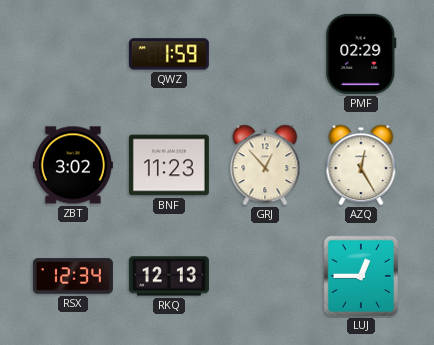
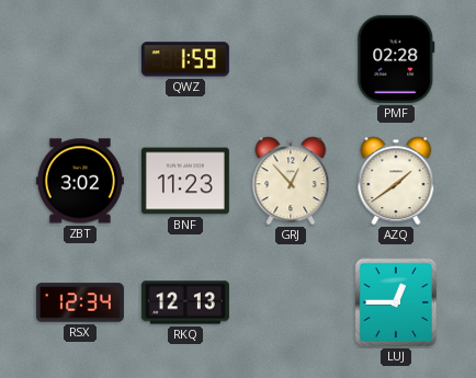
PMF: 02:29 -> 02:28 (396, 59)
AZQ: 12:25 -> 1:39 (396, 181)
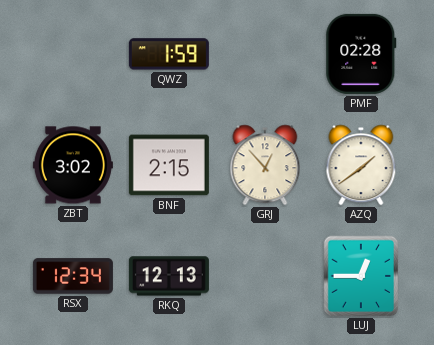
BNF: 11:23 -> 2:15 (169, 165)
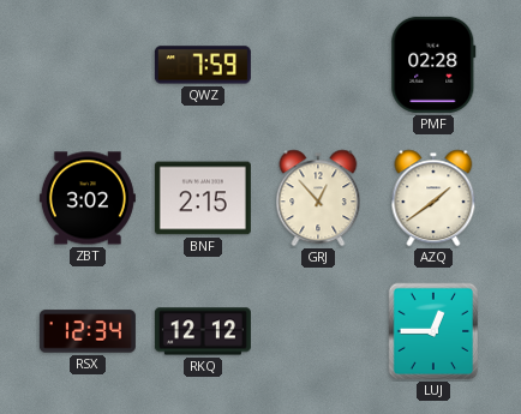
QWZ: 1:59 -> 7:59 (203, 65)
RKQ: 12:13 -> 12:12 (203, 331)
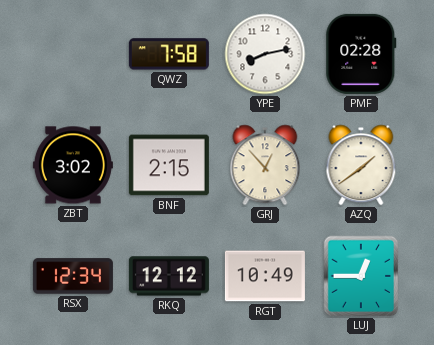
QWZ: 7:59 -> 7:58 (169, 54)
YPE: none -> 8:13 (265, 54)
RGT: none -> 10:49 (265, 276)
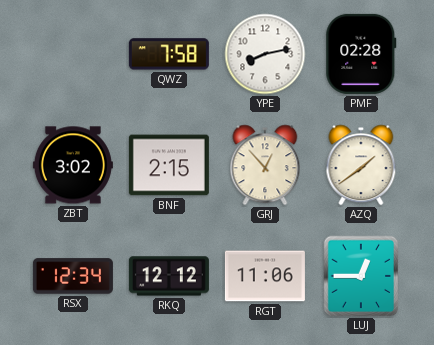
RGT: 10:49 -> 11:06 (265, 276)
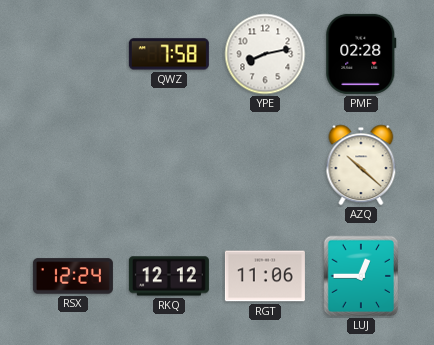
ZBT: 3:02 -> none (73, 165)
BNF: 2:15 -> none (169, 165)
GRJ: 12:53 -> none (265, 165)
AZQ: 1:39 -> 10:22 (361, 165)
RSX: 12:34 -> 12:24 (73, 276)
